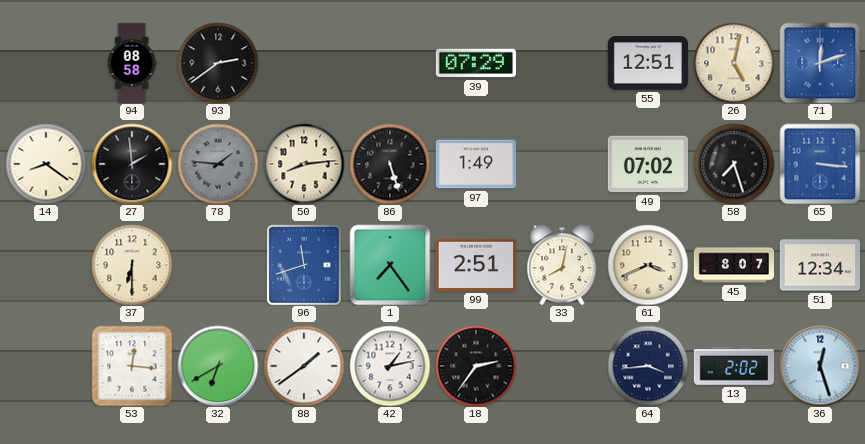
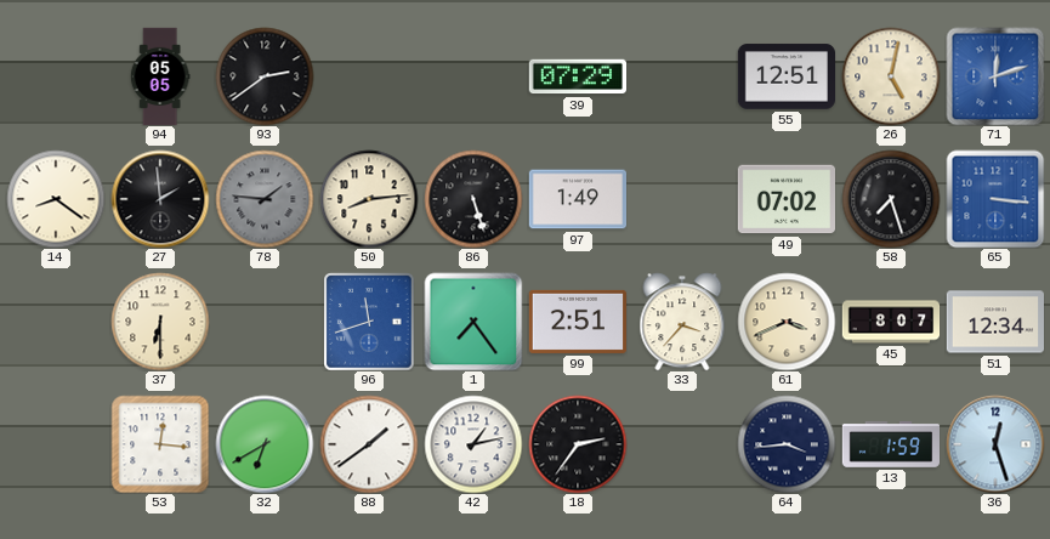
94: 08:58 -> 05:05 (160, 76)
33: 8:02 -> 3:37 (682, 322)
13: 2:02 -> 1:59 (891, 444)
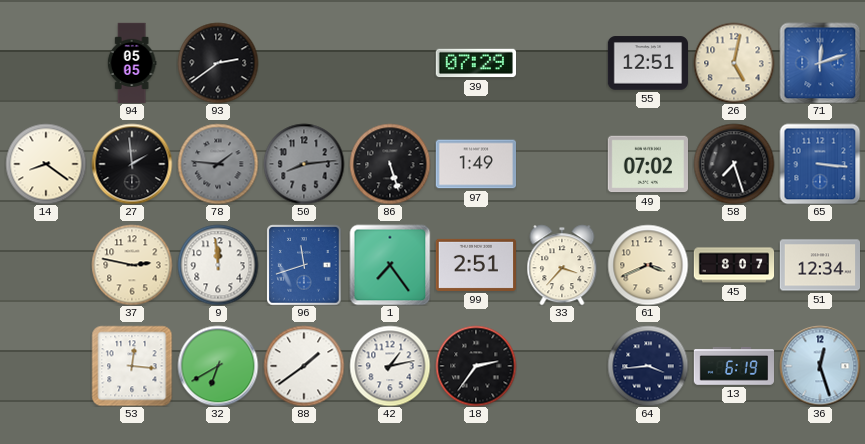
50 dial: cream -> grey (304, 164)
37: 6:30 -> 2:47 (132, 265)
9: none -> 11:59 (218, 265)
13: 1:59 -> 6:19 (734, 366)
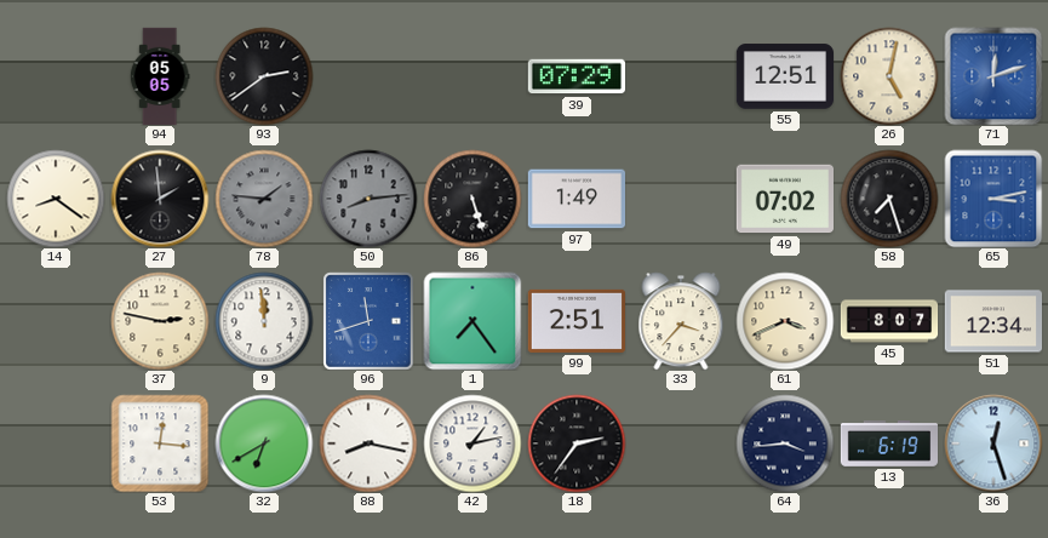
65: 3:16 -> 3:13 (993, 199)
88: 1:39 -> 8:17 (368, 443)
